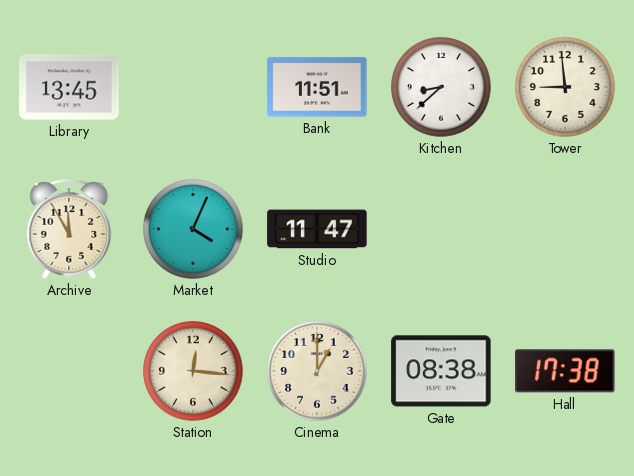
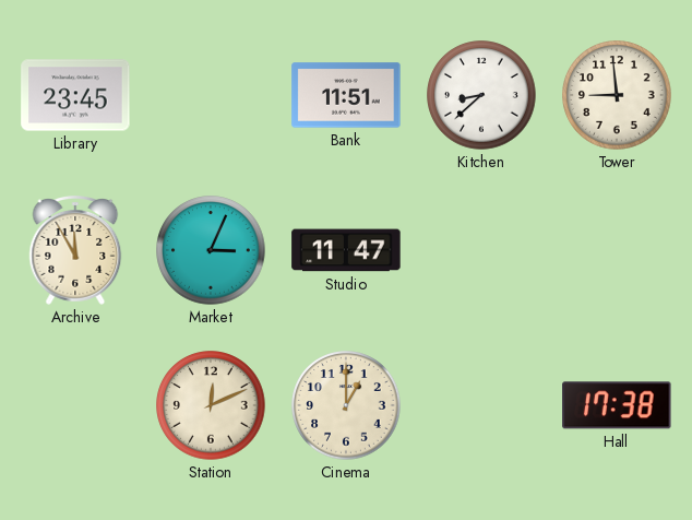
Library: 13:45 -> 23:45 (75, 95)
Market: 4:04 -> 3:04 (211, 250)
Station: 12:16 -> 12:11 (211, 405)
Gate: 08:38 -> none (441, 371)
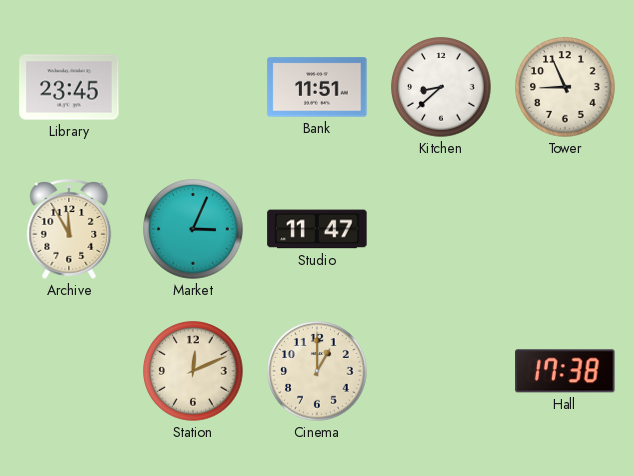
Tower: 8:59 -> 8:56 (565, 87)
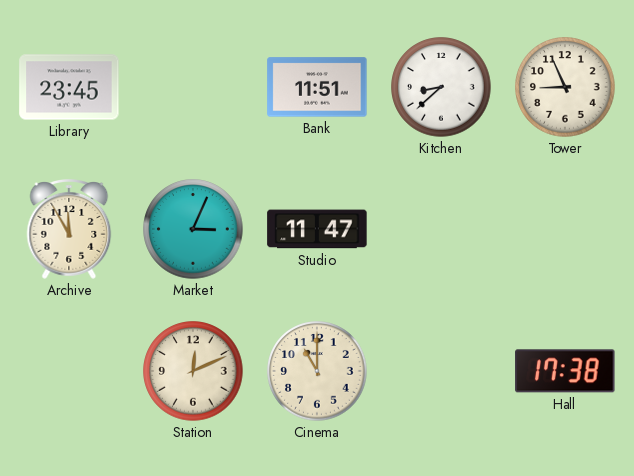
Cinema: 1:00 -> 11:00 (317, 371)
